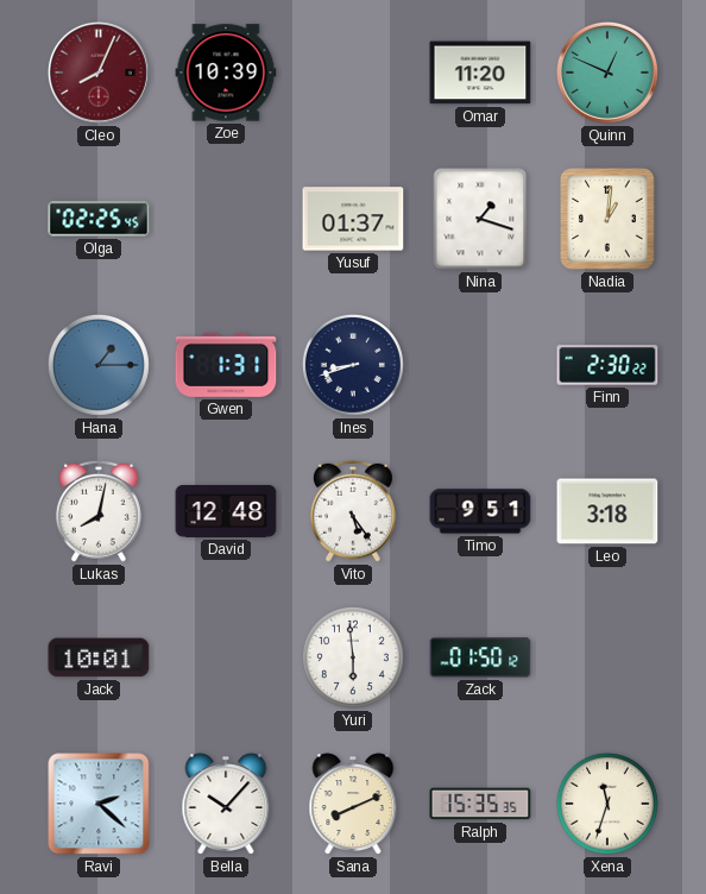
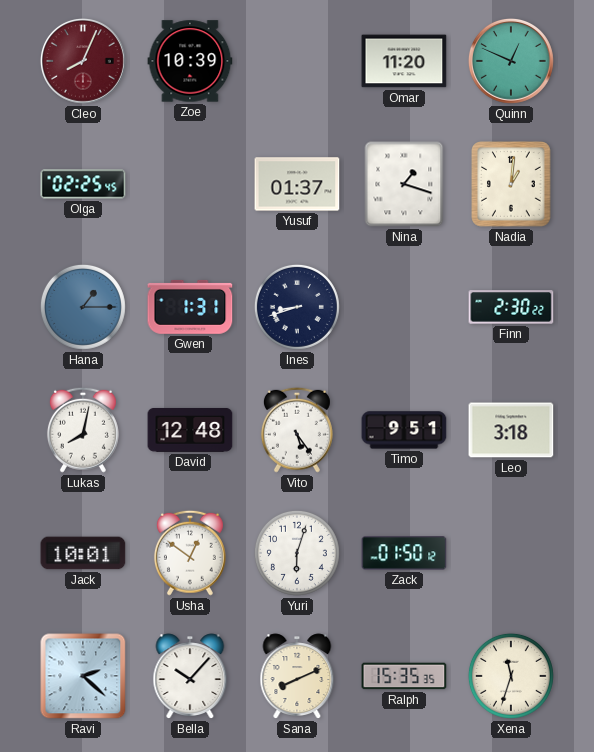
Usha: none -> 12:51 (190, 553)
Yuri: 5:59 -> 6:03 (297, 553)
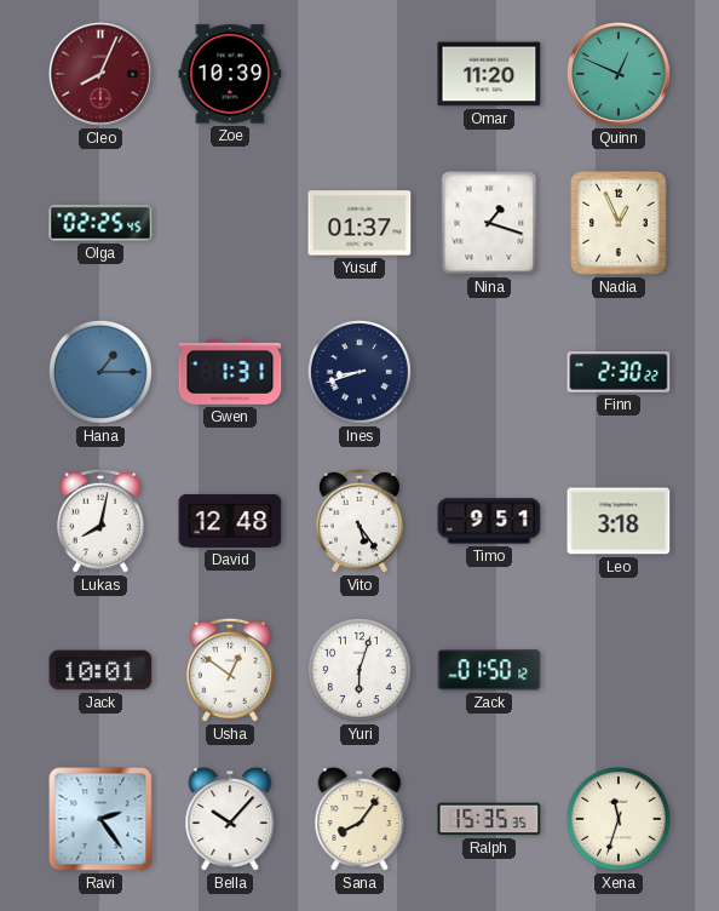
Nadia: 1:01 -> 12:56 (620, 223)
Ravi: 2:22 -> 2:24 (100, 819)
Sana: 8:11 -> 8:06 (359, 819)
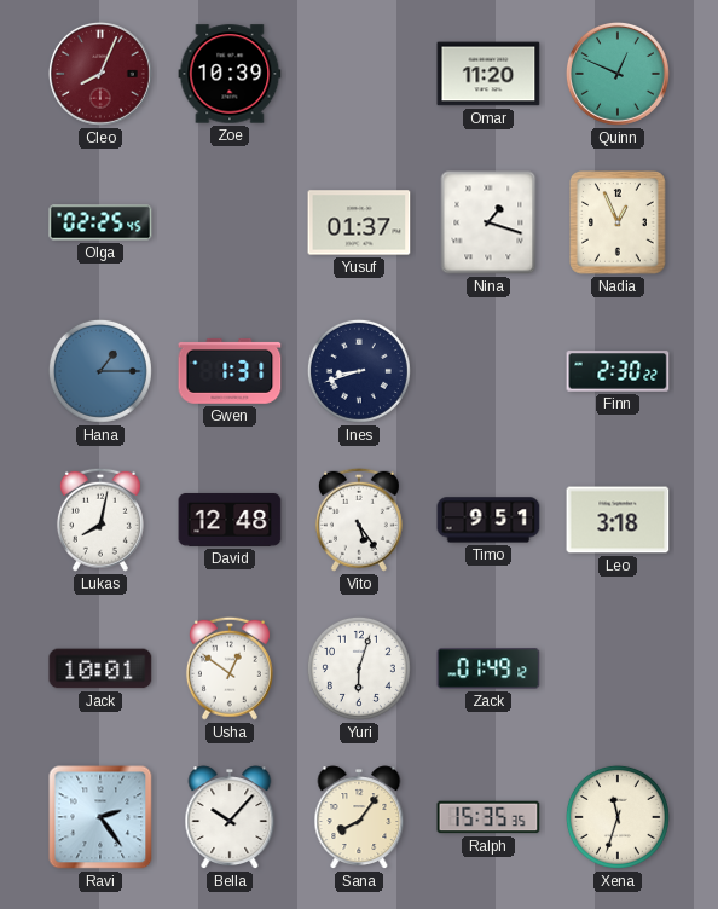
Zack: 01:50 -> 01:49 (488, 668)
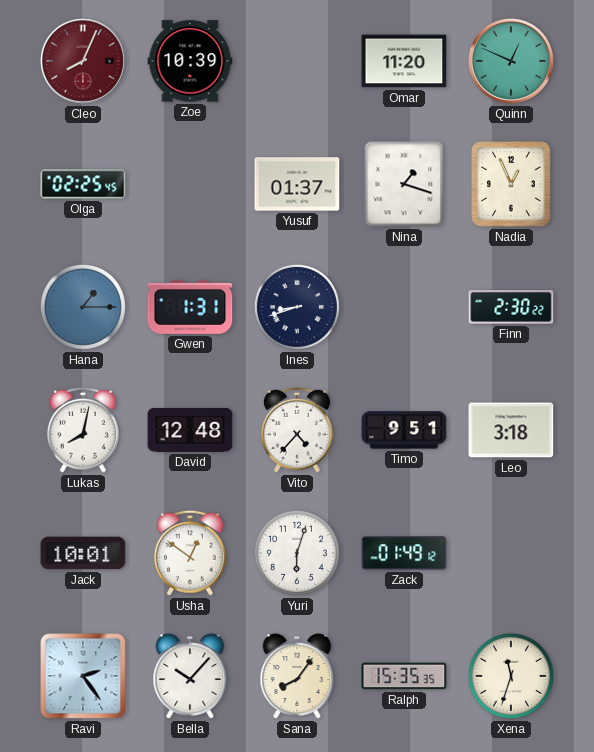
Vito: 5:24 -> 4:37 (297, 430)
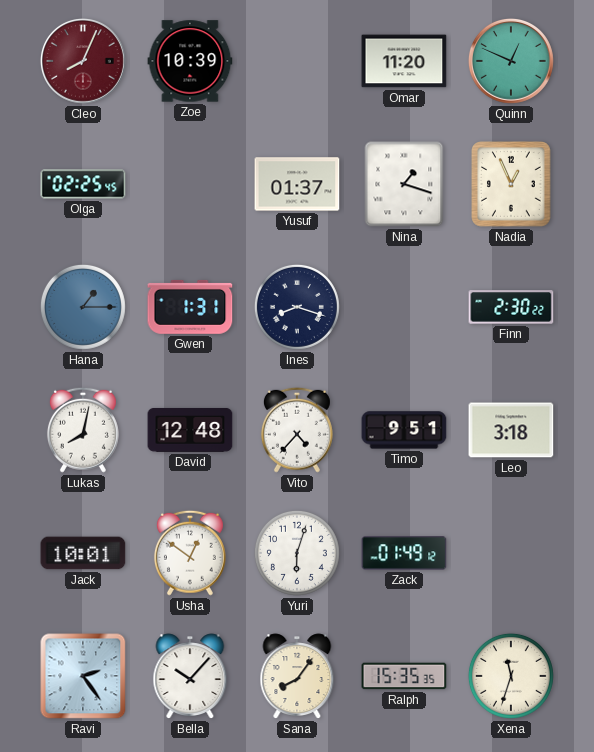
Ines: 8:42 -> 8:18 (297, 307)
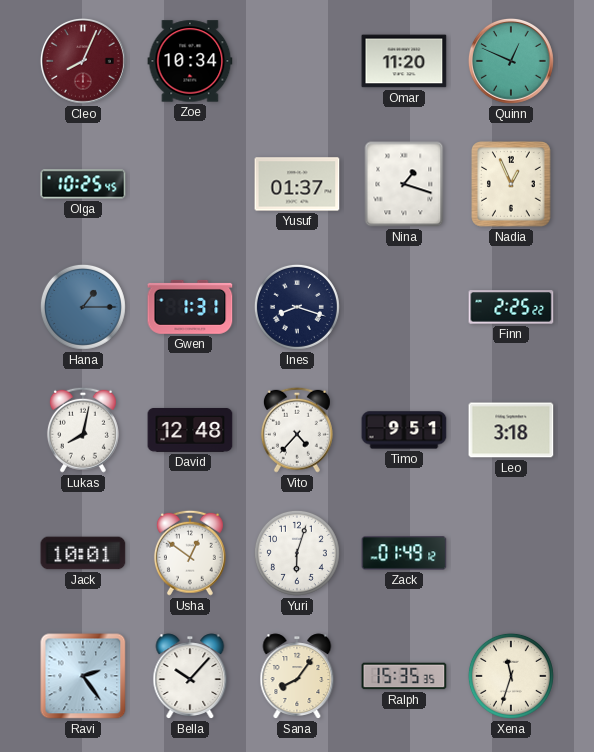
Zoe: 10:39 -> 10:34 (190, 61)
Olga: 02:25 -> 10:25 (83, 184)
Finn: 2:30 -> 2:25 (511, 307)
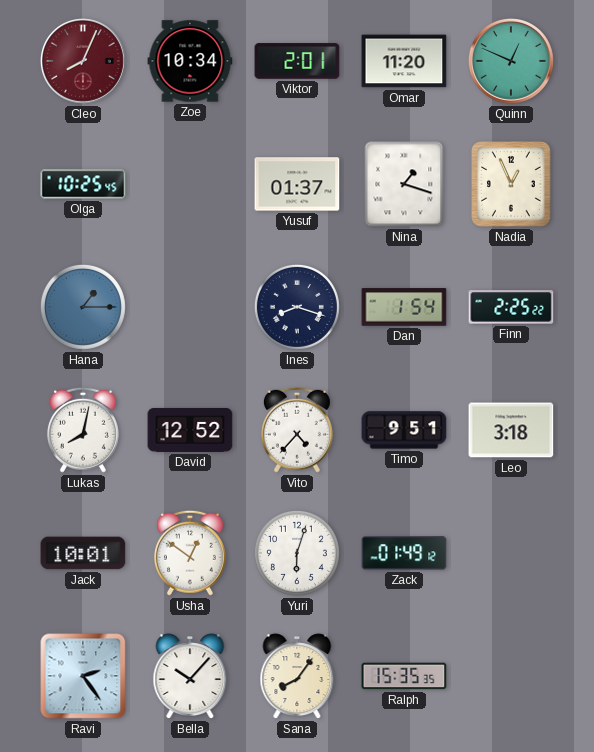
Viktor: none -> 2:01 (297, 61)
Gwen: 1:31 -> none (190, 307)
Dan: none -> 1:54 (404, 307)
David: 12:48 -> 12:52 (190, 430)
Xena: 11:33 -> none (511, 676)
